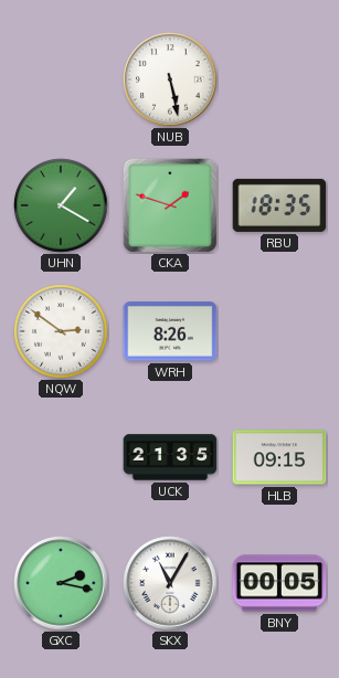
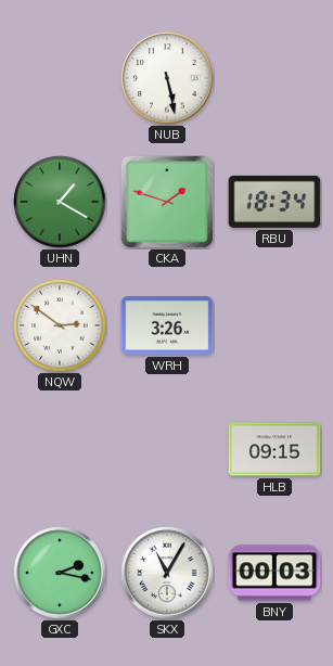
RBU: 18:35 -> 18:34 (274, 202)
WRH: 8:26 -> 3:26 (167, 325)
UCK: 21:35 -> none (170, 457)
BNY: 00:05 -> 00:03 (274, 573)
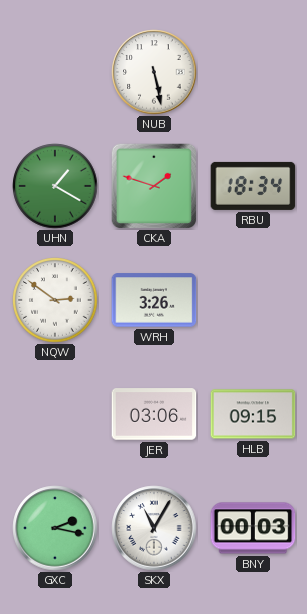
JER: none -> 03:06 (154, 414)
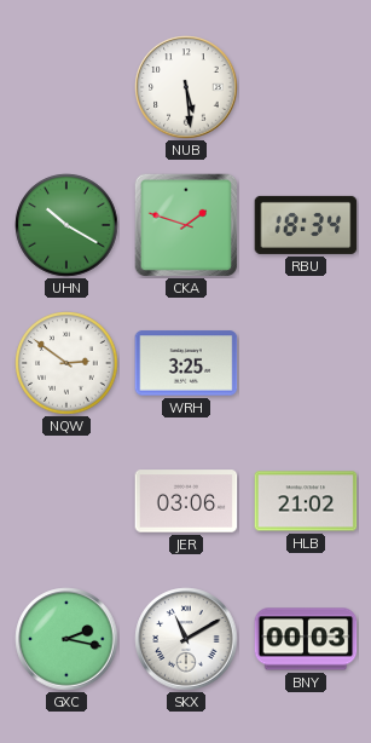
NUB: 5:28 -> 5:29 (186, 87)
UHN: 1:20 -> 10:20 (66, 225)
WRH: 3:26 -> 3:25 (186, 363)
HLB: 09:15 -> 21:02 (306, 501)
SKX: 11:05 -> 11:10 (186, 639)
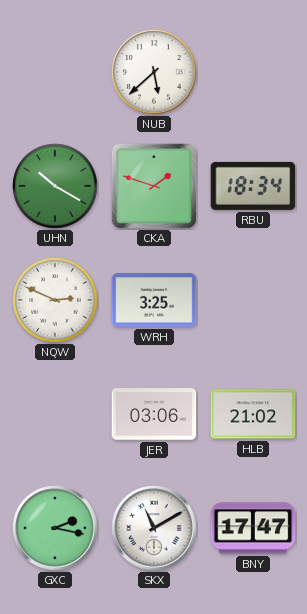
NUB: 5:29 -> 5:38 (154, 72)
NQW: 2:51 -> 2:49 (55, 300)
BNY: 00:03 -> 17:47 (253, 528)
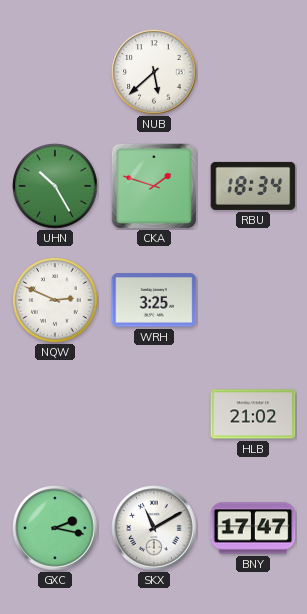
UHN: 10:20 -> 10:25 (55, 186)
JER: 03:06 -> none (154, 414)
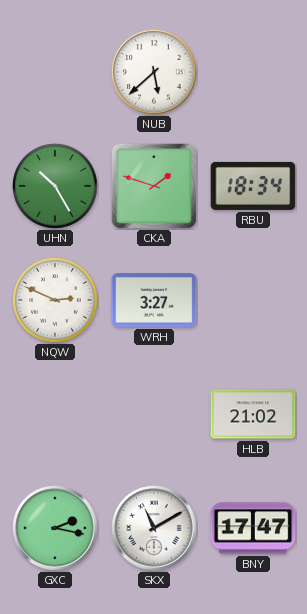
WRH: 3:25 -> 3:27 (154, 300)
